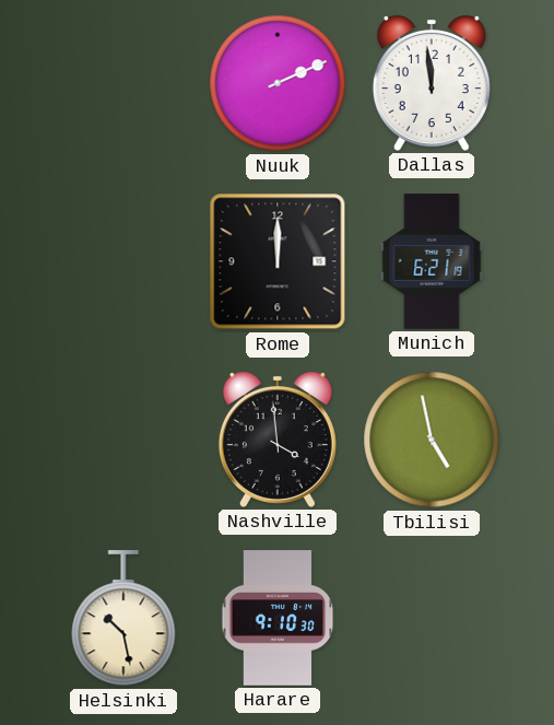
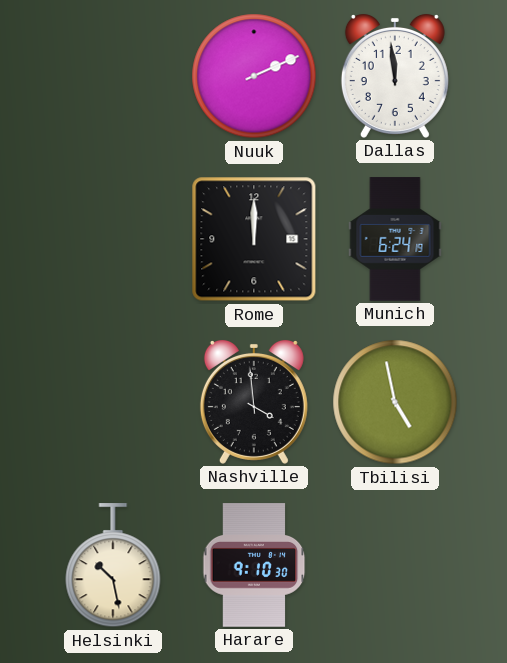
Munich: 6:21 -> 6:24 (395, 239)
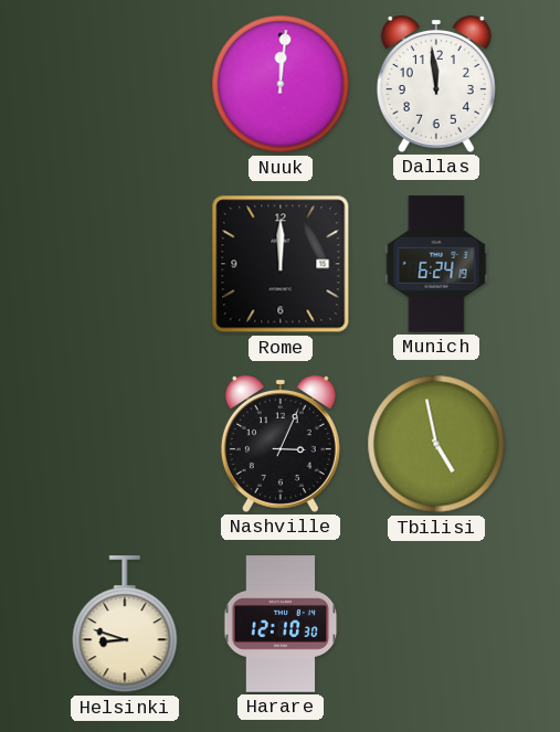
Nuuk: 2:11 -> 12:01 (281, 84)
Nashville: 3:59 -> 3:04 (281, 444)
Helsinki: 10:28 -> 8:48 (125, 625)
Harare: 9:10 -> 12:10 (281, 624)
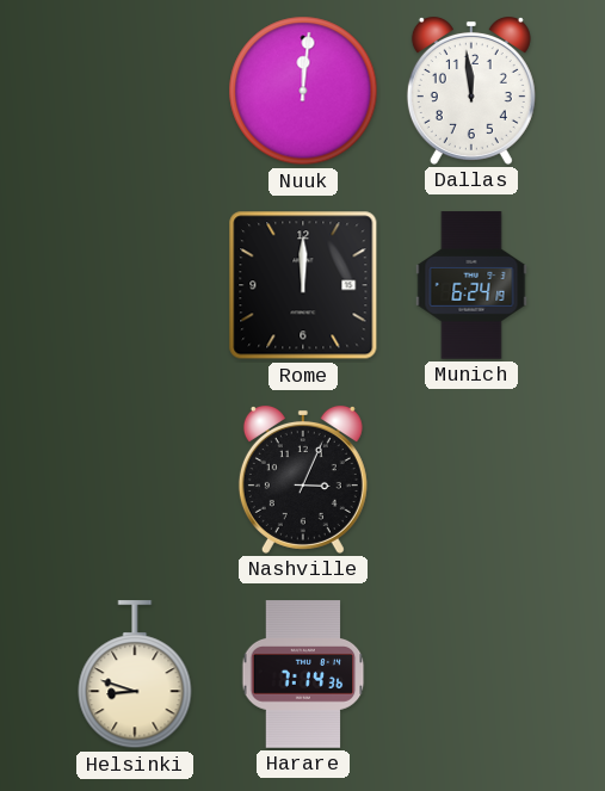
Tbilisi: 4:58 -> none (436, 444)
Harare: 12:10 -> 7:14 (303, 674)
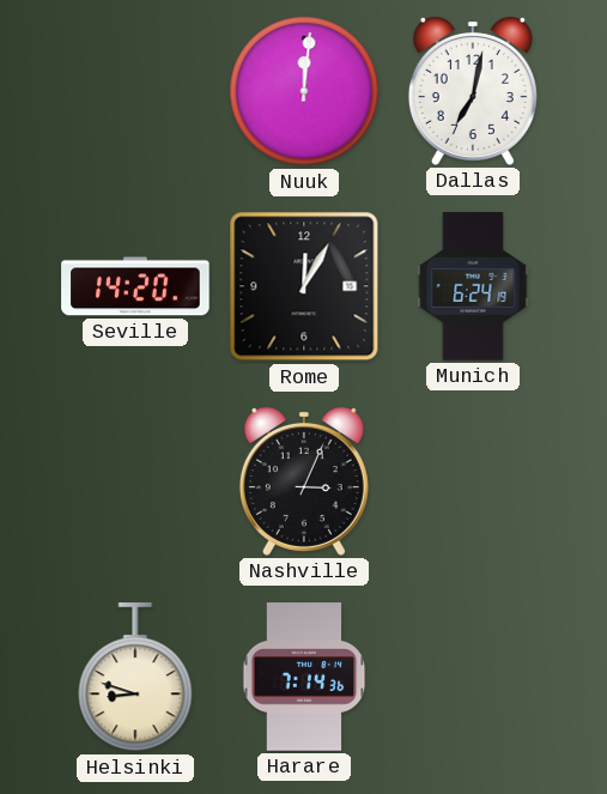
Dallas: 11:59 -> 7:02 (473, 91)
Seville: none -> 14:20 (135, 286)
Rome: 12:00 -> 12:05 (304, 286)
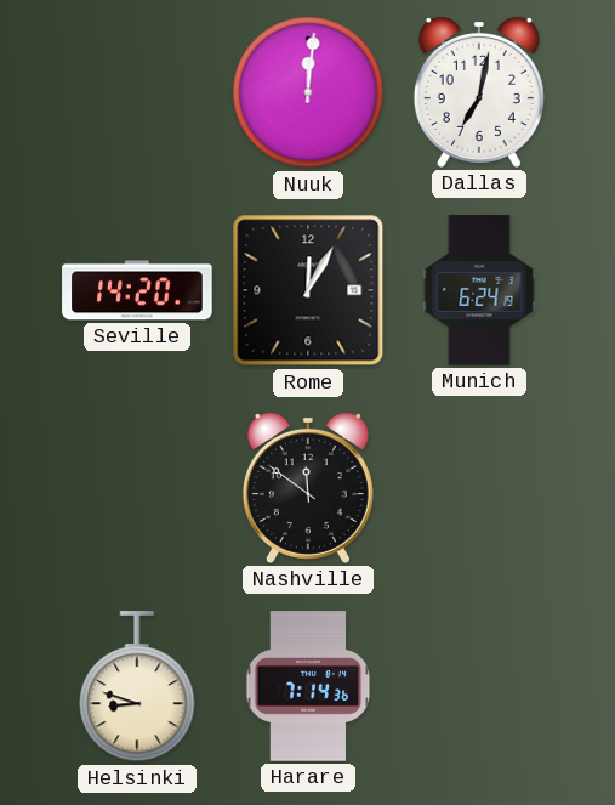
Nashville: 3:04 -> 11:51 (308, 488)
